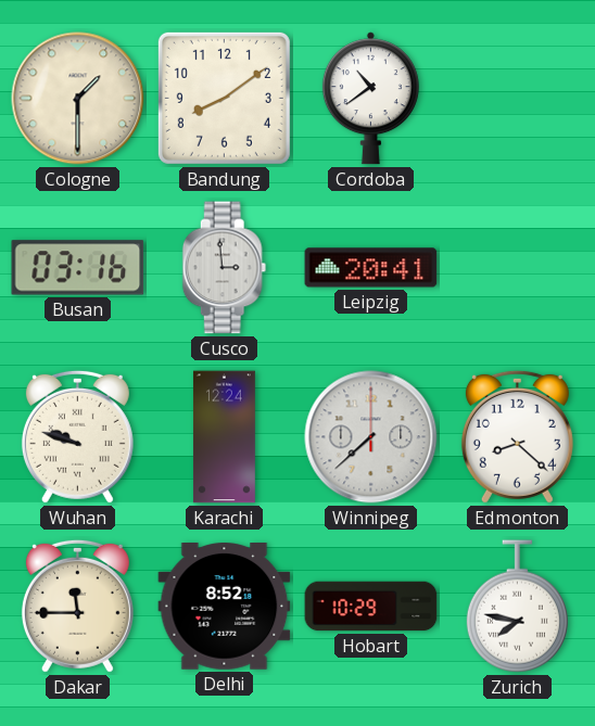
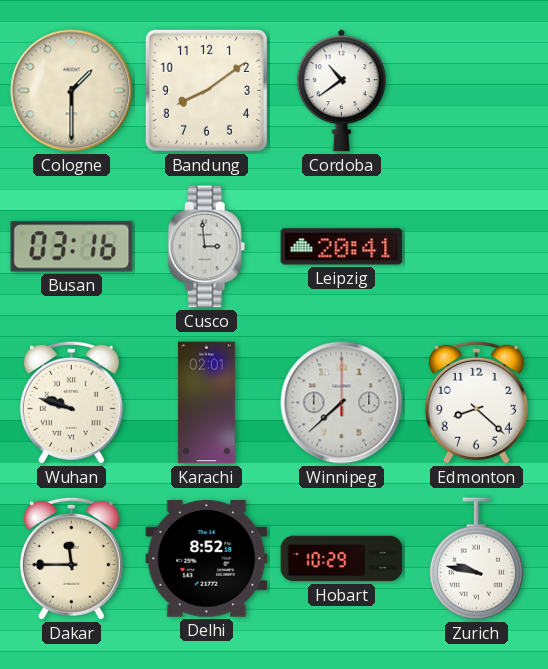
Karachi: 12:24 -> 02:01 (206, 403)
Zurich: 7:47 -> 9:47 (476, 559)
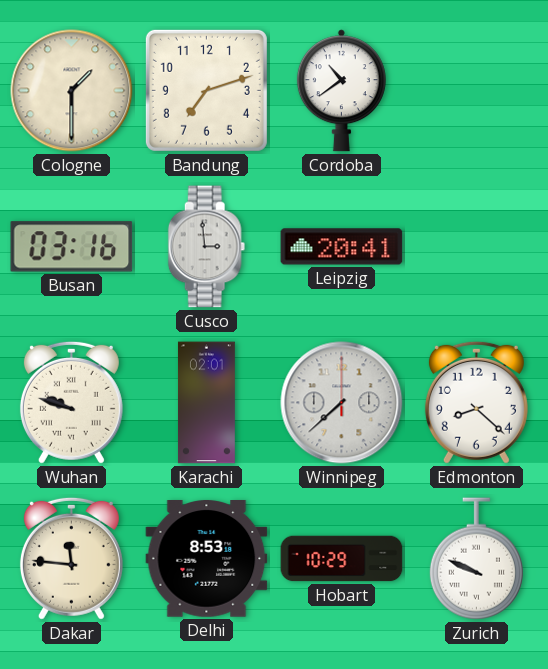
Bandung: 8:09 -> 7:12 (206, 90)
Dakar: 11:45 -> 11:46 (71, 558)
Delhi: 8:52 -> 8:53 (207, 559)
Zurich: 9:47 -> 9:49 (476, 559)
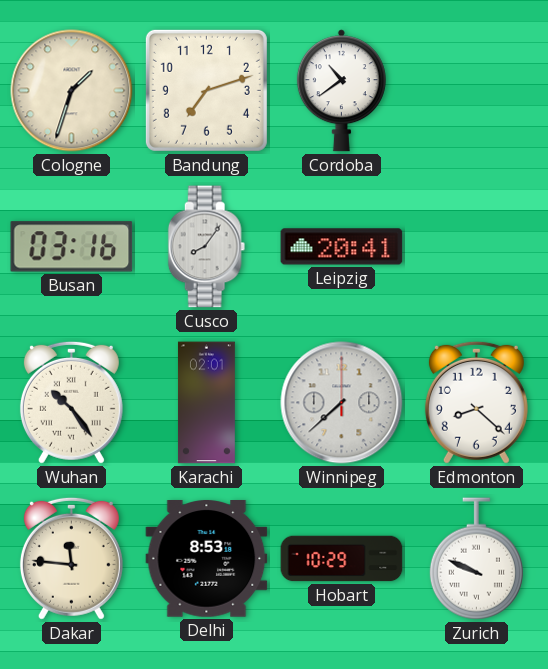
Cologne: 1:30 -> 1:33 (72, 91)
Cusco: 2:59 -> 8:06 (207, 247)
Wuhan: 9:48 -> 10:24 (71, 402)
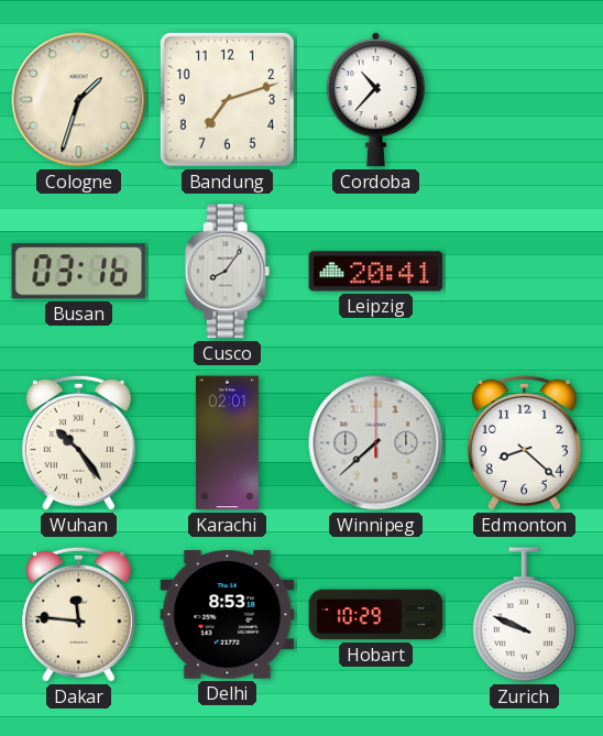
Cordoba: 10:39 -> 10:37 (375, 100)
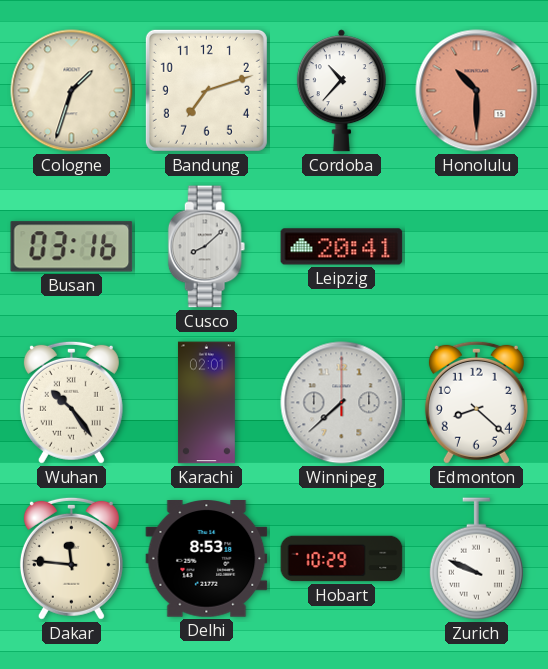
Honolulu: none -> 10:30 (477, 91)
Cusco: 8:06 -> 8:08 (207, 247)
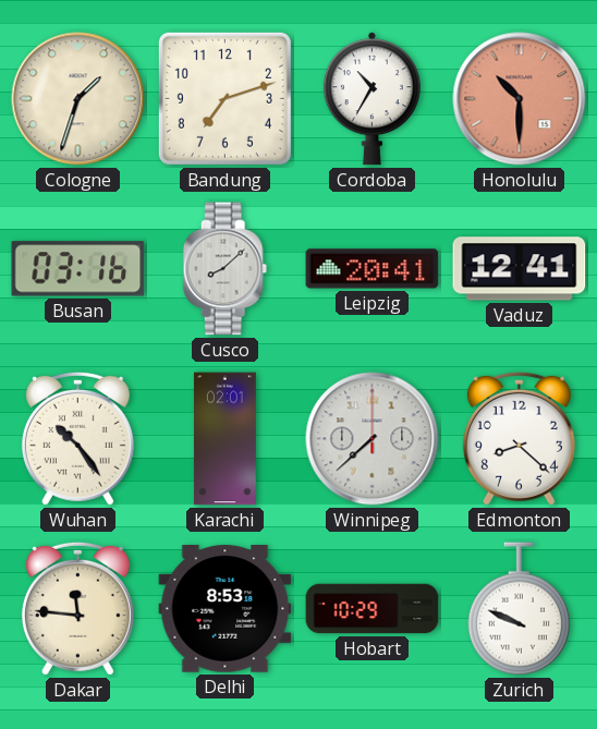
Cordoba: 10:37 -> 10:35 (371, 99)
Vaduz: none -> 12:41 (520, 269)
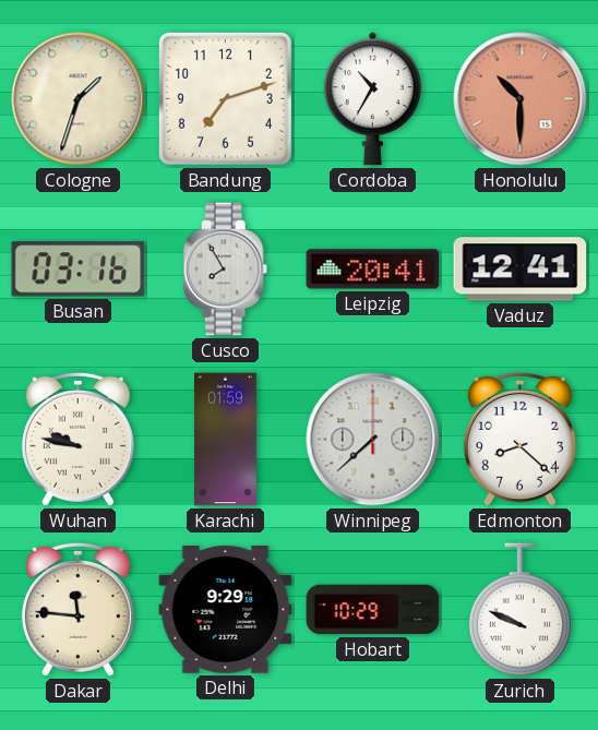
Cusco: 8:08 -> 7:55 (226, 270)
Wuhan: 10:24 -> 9:47 (77, 439)
Karachi: 02:01 -> 01:59 (225, 440)
Delhi: 8:53 -> 9:29 (226, 610)
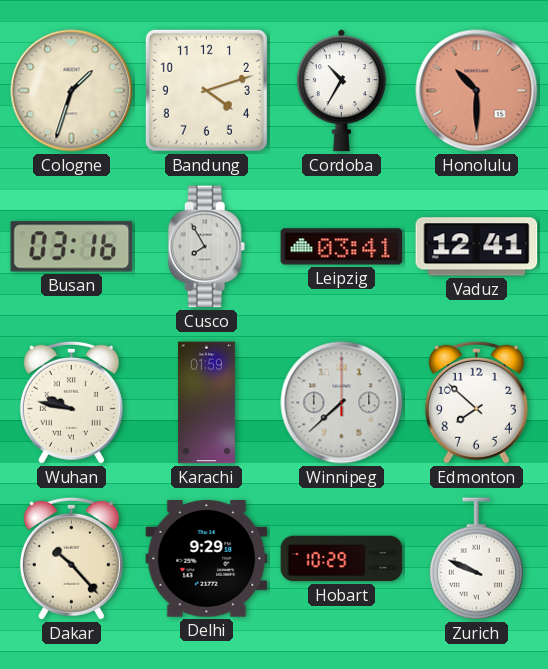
Bandung: 7:12 -> 4:12 (206, 90)
Leipzig: 20:41 -> 03:41 (342, 247)
Edmonton: 8:22 -> 7:52 (476, 402)
Dakar: 11:46 -> 10:23 (71, 558)
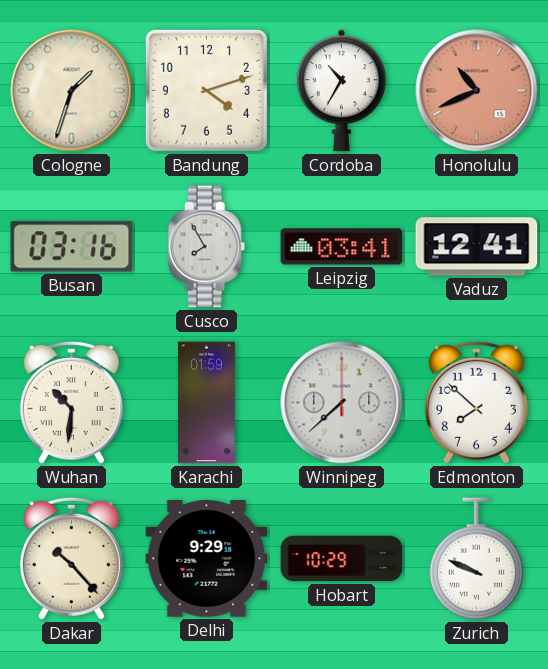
Honolulu: 10:30 -> 10:41 (477, 91)
Wuhan: 9:47 -> 10:31 (71, 402)
